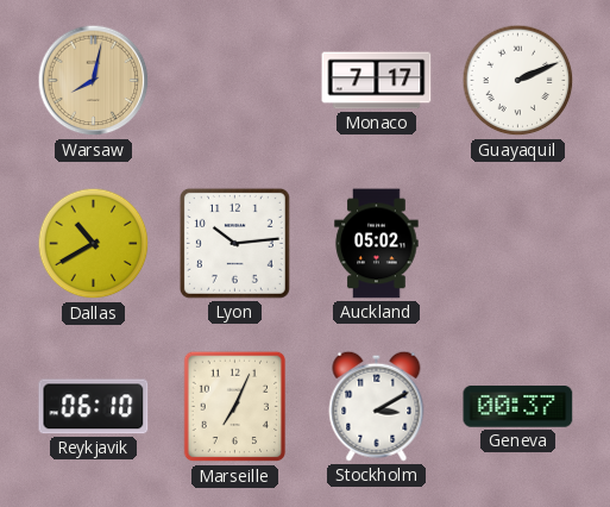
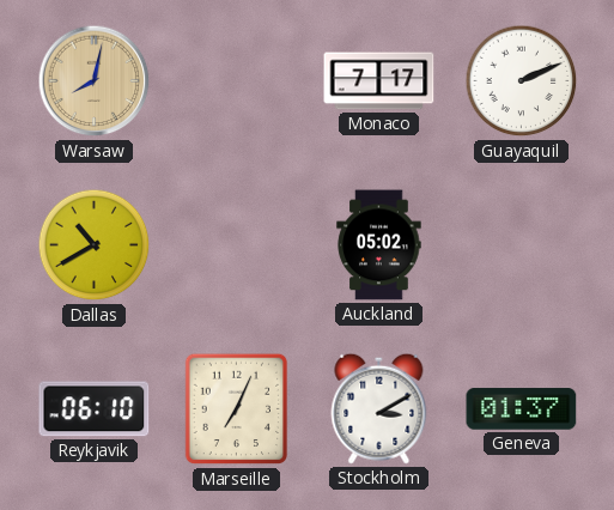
Lyon: 10:14 -> none (234, 243)
Geneva: 00:37 -> 01:37 (522, 409)
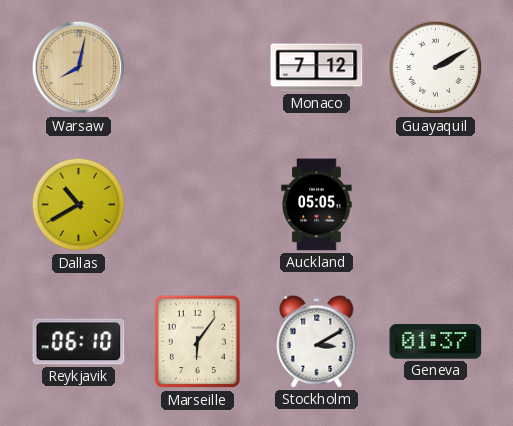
Monaco: 7:17 -> 7:12 (317, 68)
Guayaquil: 2:11 -> 2:10 (436, 68)
Auckland: 05:02 -> 05:05 (317, 205)
Marseille: 7:04 -> 6:06 (198, 342)
